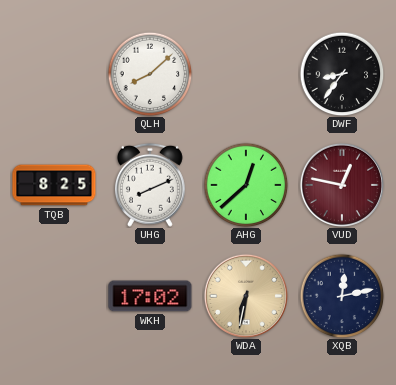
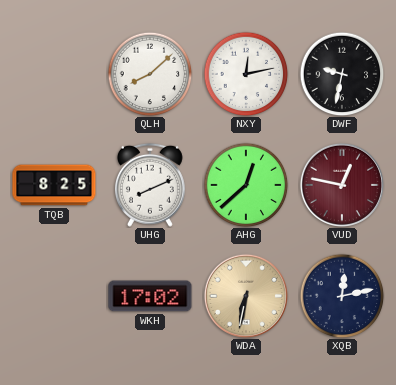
NXY: none -> 12:13 (246, 74)
DWF: 8:36 -> 9:32 (342, 74)
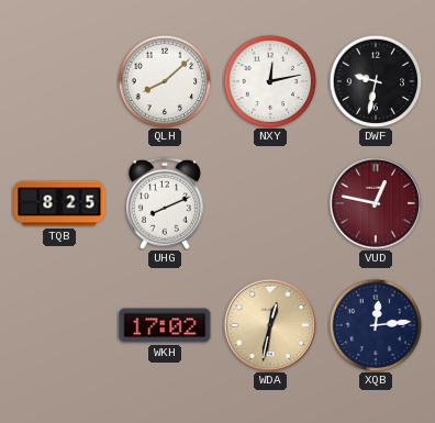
AHG: 12:38 -> none (246, 185)
WDA: 6:32 -> 12:32 (269, 324)
XQB: 12:13 -> 12:14 (376, 325)
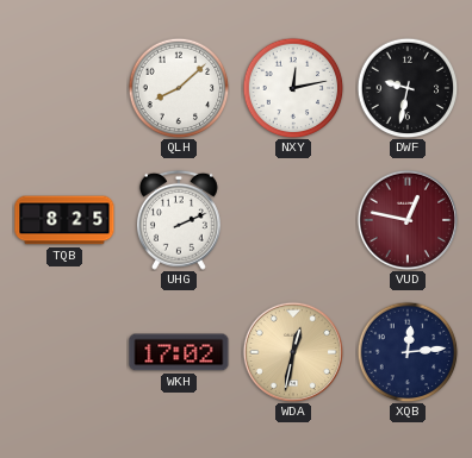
UHG: 8:11 -> 2:11 (179, 220)
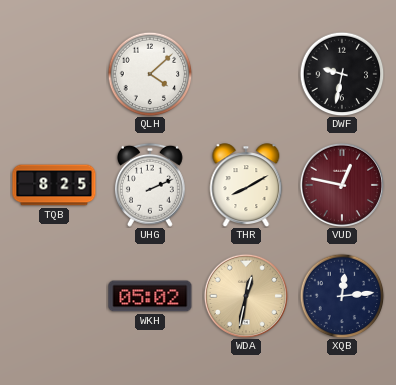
QLH: 8:08 -> 4:08 (150, 74)
NXY: 12:13 -> none (293, 88)
THR: none -> 8:10 (246, 185)
WKH: 17:02 -> 05:02 (150, 296)
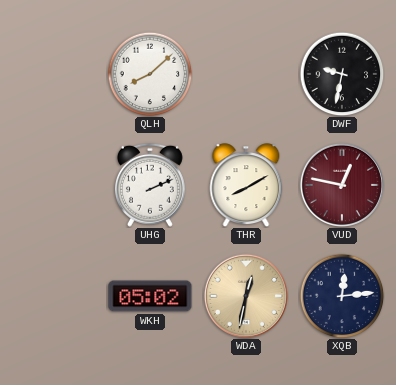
QLH: 4:08 -> 8:08 (150, 74)
TQB: 8:25 -> none (54, 185)
